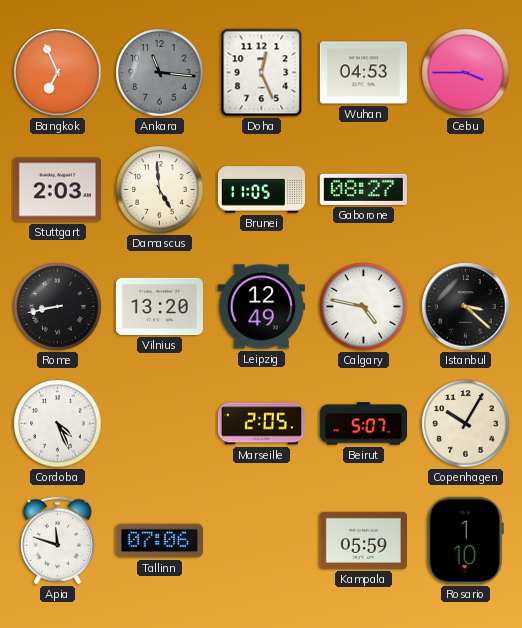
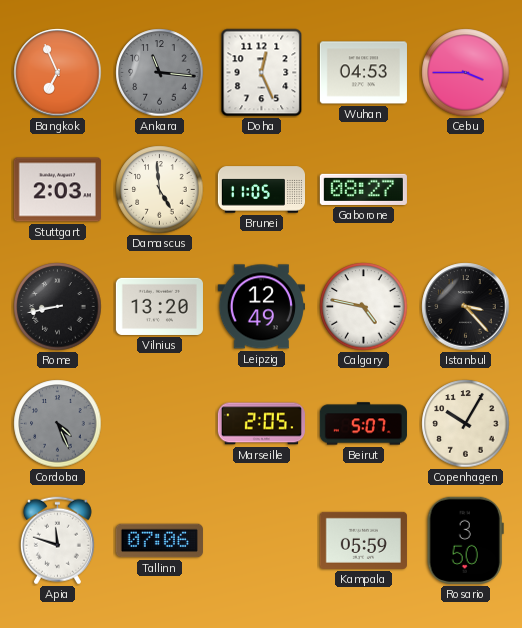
Istanbul: 3:22 -> 3:23 (466, 307)
Cordoba dial: white -> grey (58, 424)
Rosario: 1:10 -> 3:50 (465, 540)
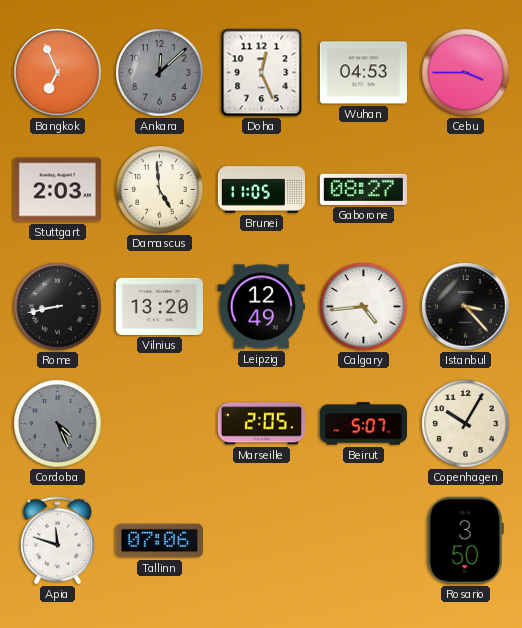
Ankara: 11:16 -> 12:08 (160, 73)
Calgary: 4:47 -> 4:44 (364, 307)
Kampala: 05:59 -> none (363, 540)
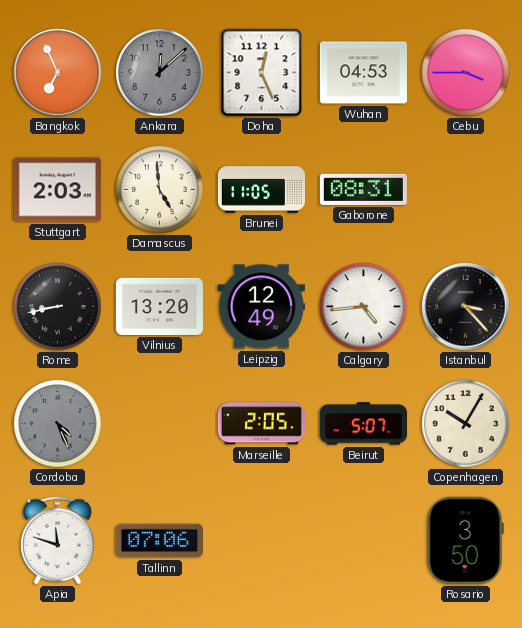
Gaborone: 08:27 -> 08:31 (363, 189)
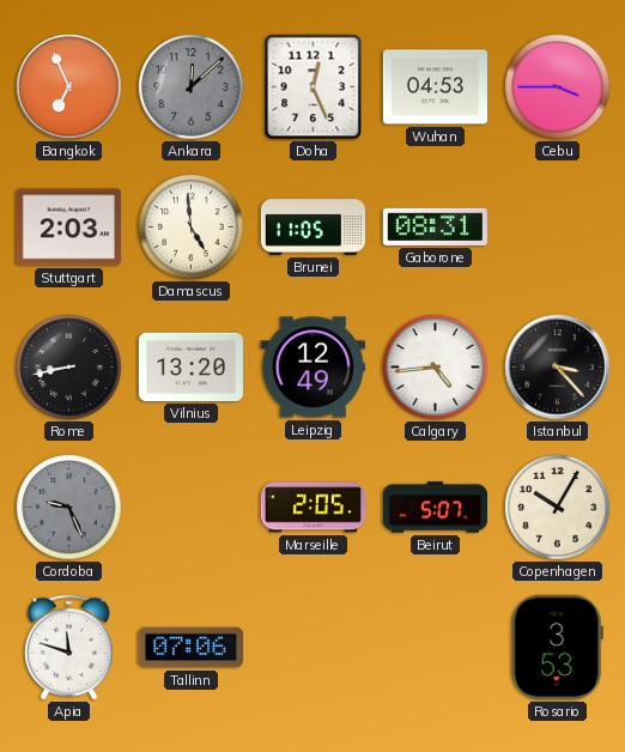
Cordoba: 4:26 -> 9:26 (69, 508)
Rosario: 3:50 -> 3:53 (557, 647)
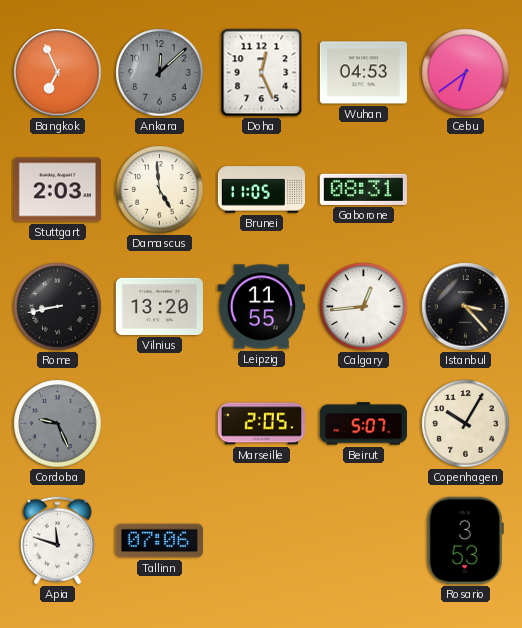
Cebu: 3:45 -> 6:39 (466, 73)
Leipzig: 12:49 -> 11:55 (261, 307)
Calgary: 4:44 -> 12:44 (364, 307)
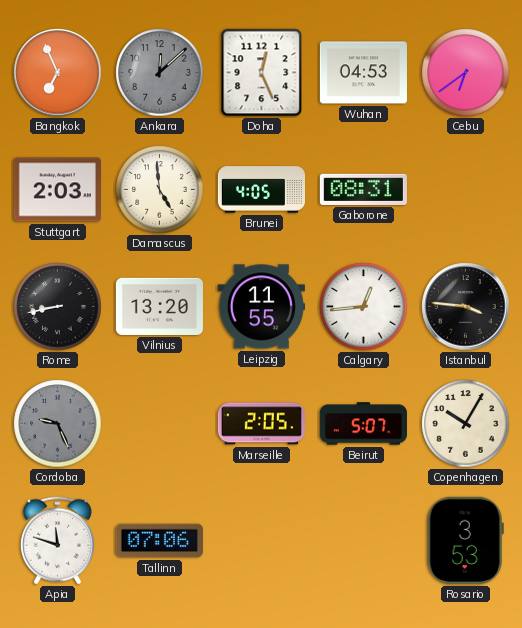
Brunei: 11:05 -> 4:05 (261, 190)
Istanbul: 3:23 -> 3:46 (466, 307)
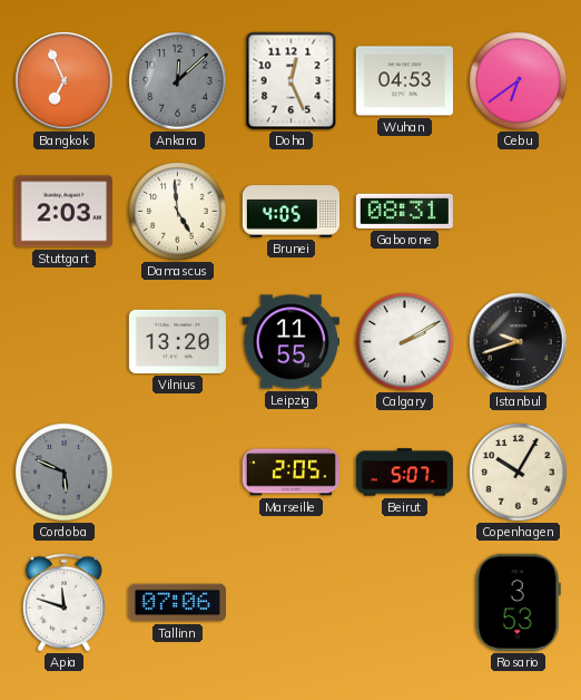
Rome: 8:43 -> none (58, 307)
Calgary: 12:44 -> 2:10 (405, 342)
Istanbul: 3:46 -> 9:42 (519, 342)
Cordoba: 9:26 -> 5:49 (65, 473)
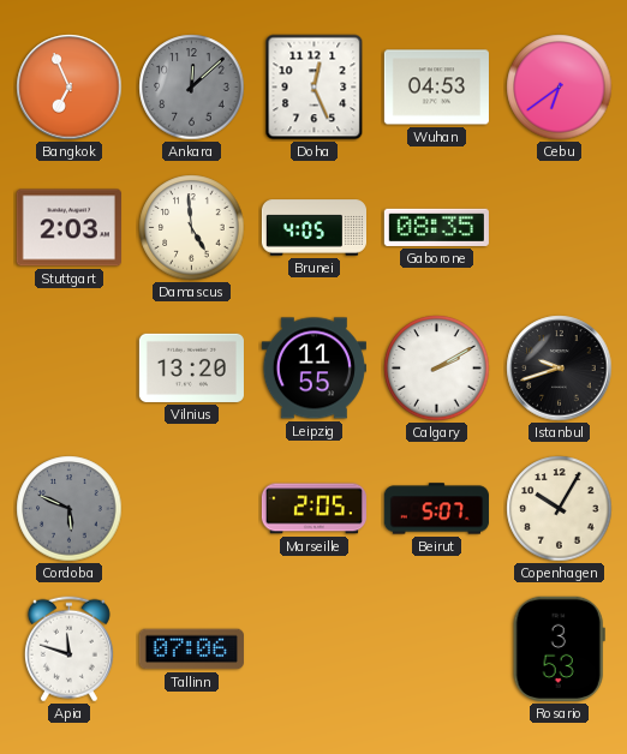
Gaborone: 08:31 -> 08:35 (436, 227)
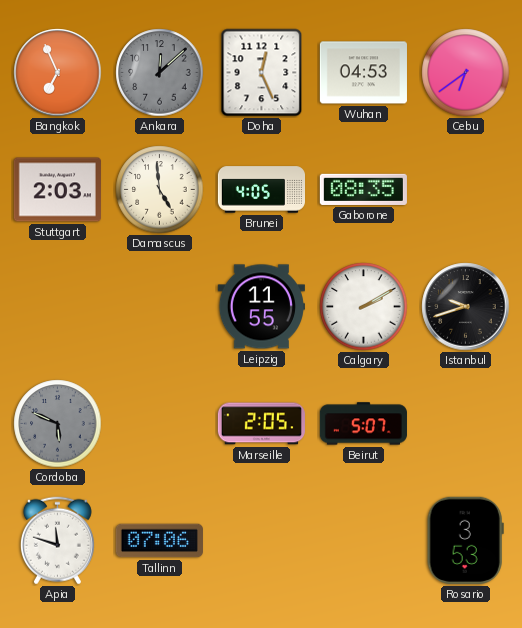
Vilnius: 13:20 -> none (191, 367)
Copenhagen: 10:05 -> none (560, 509)
